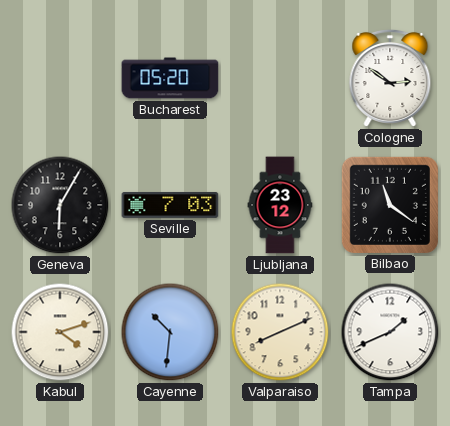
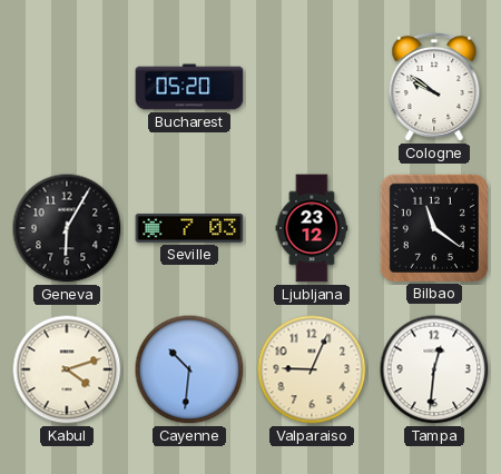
Cologne: 2:51 -> 9:51 (434, 87)
Valparaiso: 8:11 -> 9:04 (312, 369)
Tampa: 1:41 -> 12:31 (434, 369)
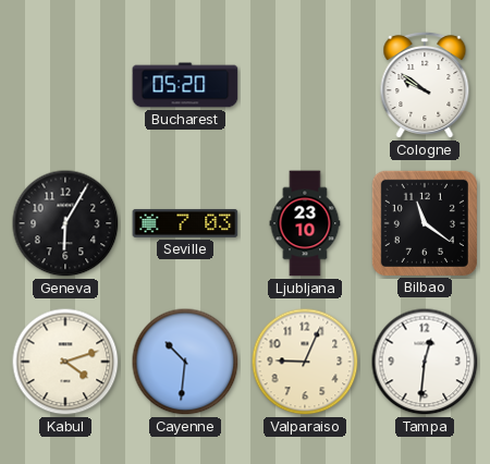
Ljubljana: 23:12 -> 23:10 (305, 223)
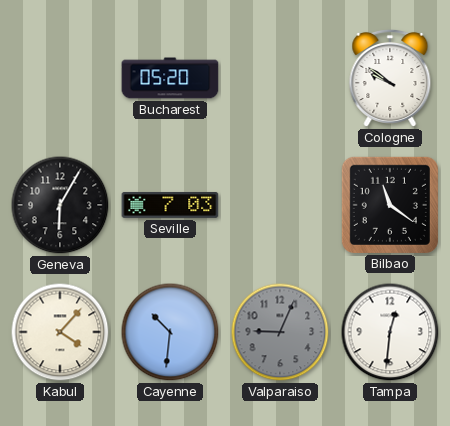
Ljubljana: 23:10 -> none (305, 223)
Kabul: 4:12 -> 4:07 (60, 332)
Valparaiso dial: cream -> grey (280, 332)
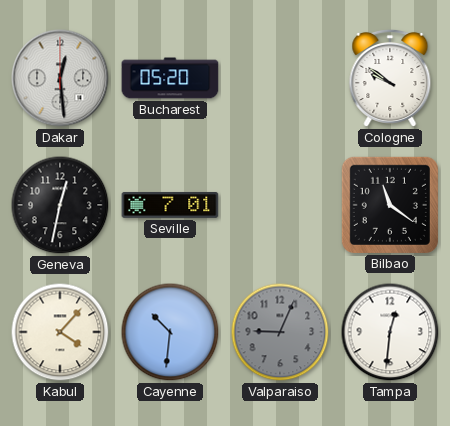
Dakar: none -> 12:29 (60, 78)
Geneva: 6:05 -> 12:32 (60, 205)
Seville: 7:03 -> 7:01 (170, 205)
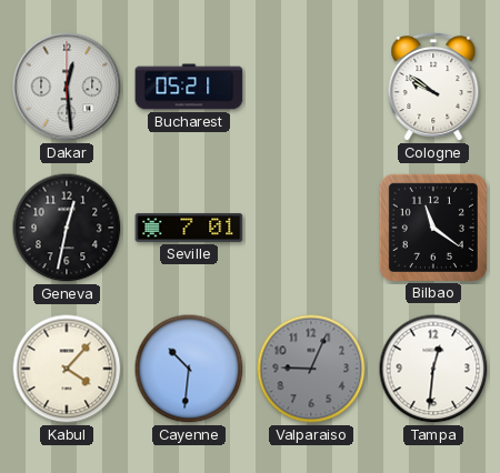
Bucharest: 05:20 -> 05:21 (189, 87)
